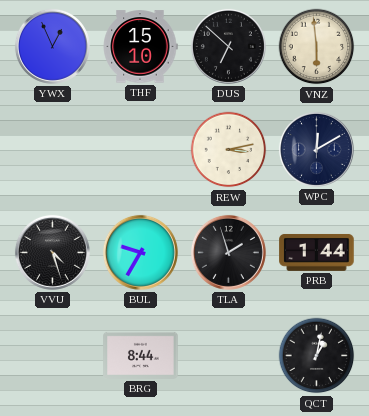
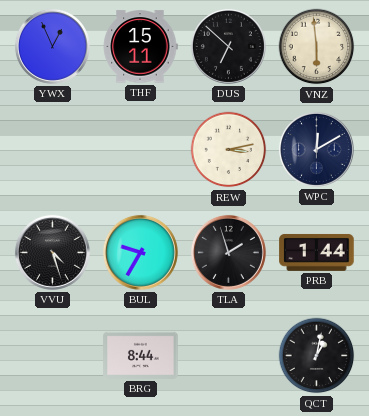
THF: 15:10 -> 15:11 (140, 47)
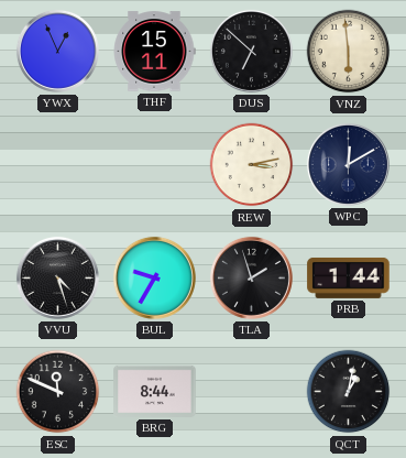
ESC: none -> 11:49 (58, 392)
